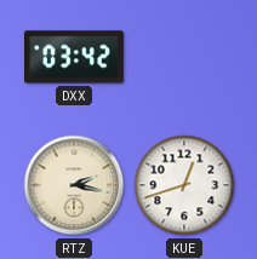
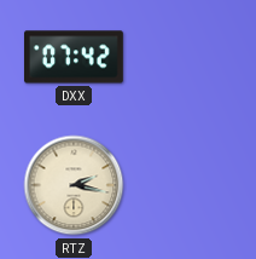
DXX: 03:42 -> 07:42 (75, 57)
KUE: 12:42 -> none (184, 185)
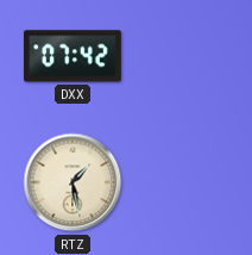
RTZ: 2:17 -> 1:28 (73, 182)
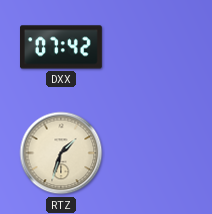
RTZ: 1:28 -> 1:33 (61, 153)
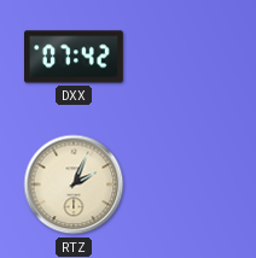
RTZ: 1:33 -> 2:04 (74, 184)
